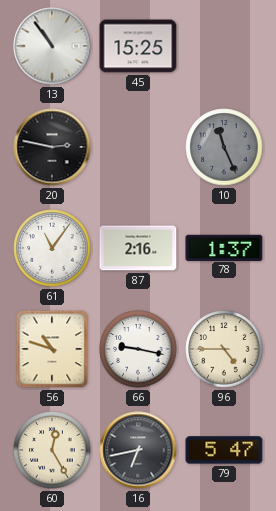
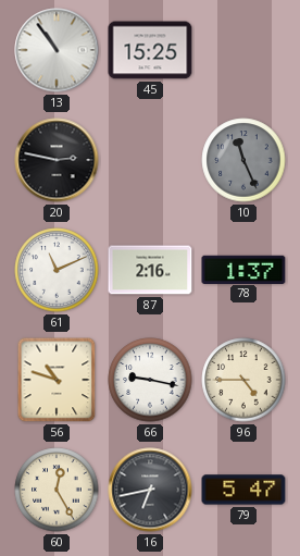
61: 11:06 -> 11:11 (57, 270)
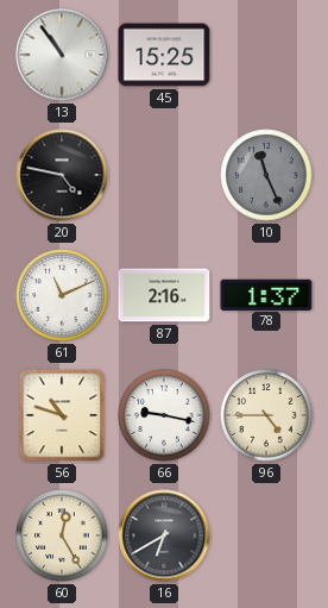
20: 2:47 -> 4:47 (62, 175)
16: 6:43 -> 6:40 (164, 535)
79: 5:47 -> none (243, 490)
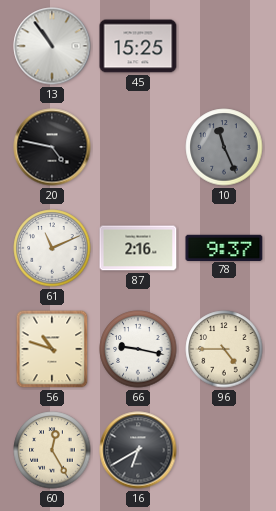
78: 1:37 -> 9:37 (224, 247)
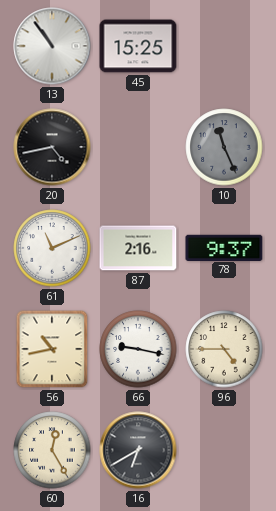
20: 4:47 -> 4:43 (52, 147)
56: 10:48 -> 10:43 (52, 349)
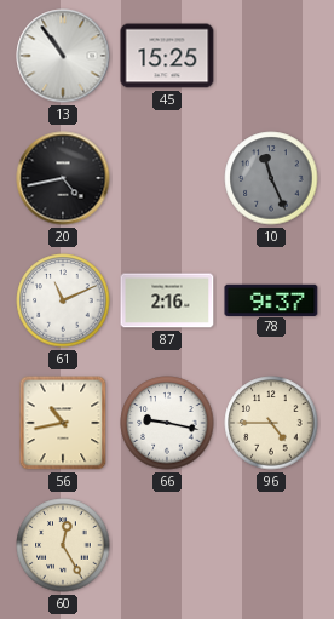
16: 6:40 -> none (138, 450)
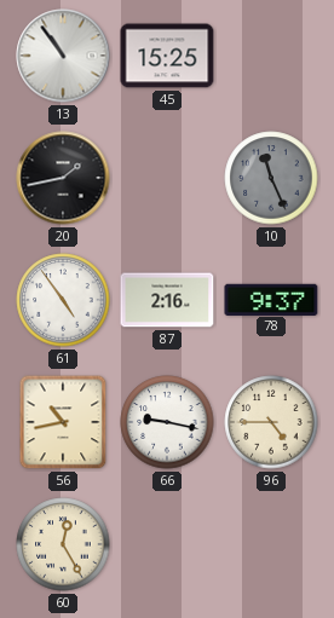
20: 4:43 -> 1:43 (63, 178)
61: 11:11 -> 4:54 (63, 300)
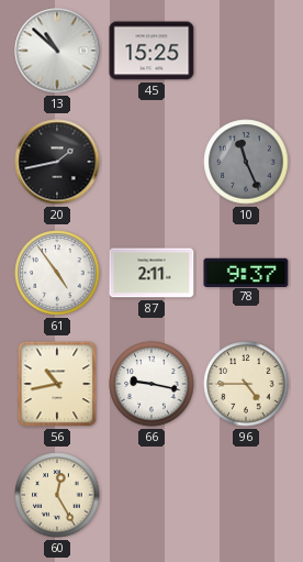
13: 10:54 -> 10:52 (57, 51)
87: 2:16 -> 2:11 (151, 273)
